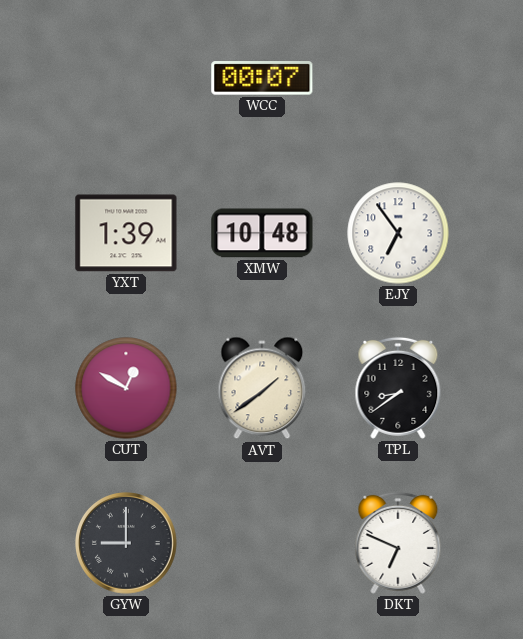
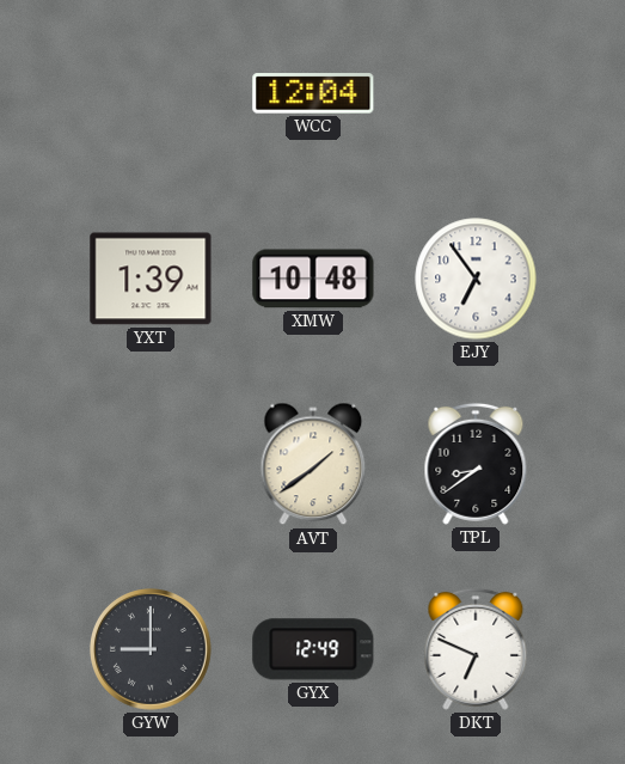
WCC: 00:07 -> 12:04 (313, 93)
CUT: 12:50 -> none (126, 388)
GYX: none -> 12:49 (313, 649)
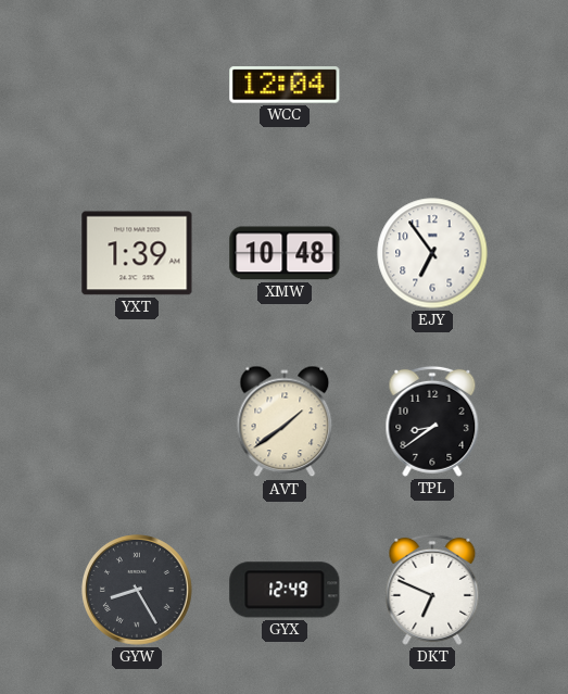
GYW: 9:00 -> 8:25 (138, 591)
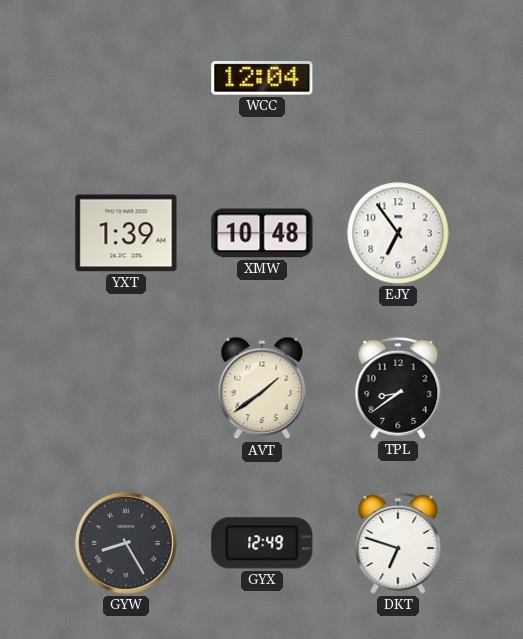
DKT: 6:49 -> 6:48 (398, 543)
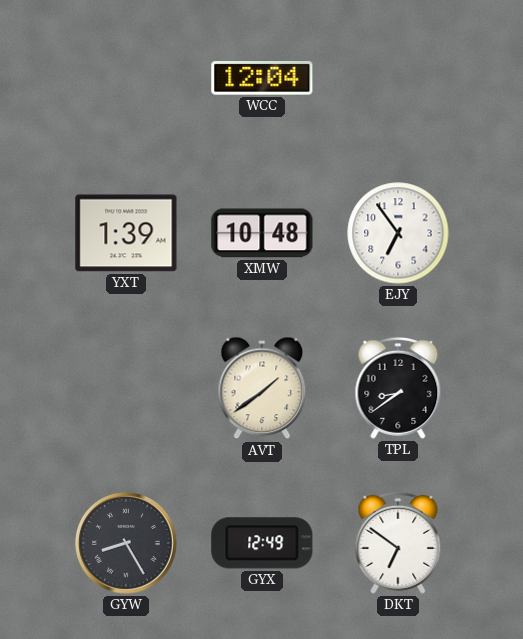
DKT: 6:48 -> 6:51 (398, 543)
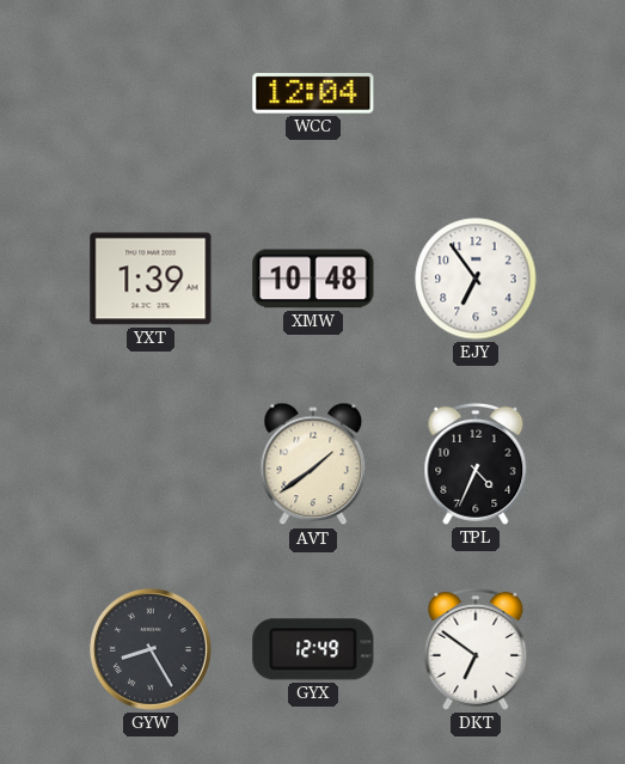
TPL: 8:39 -> 4:34 (476, 464)
